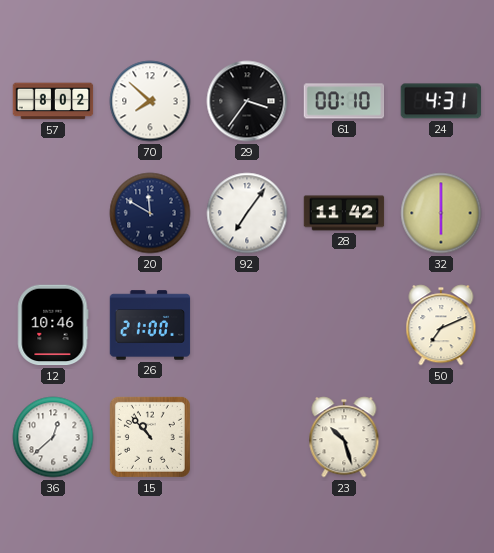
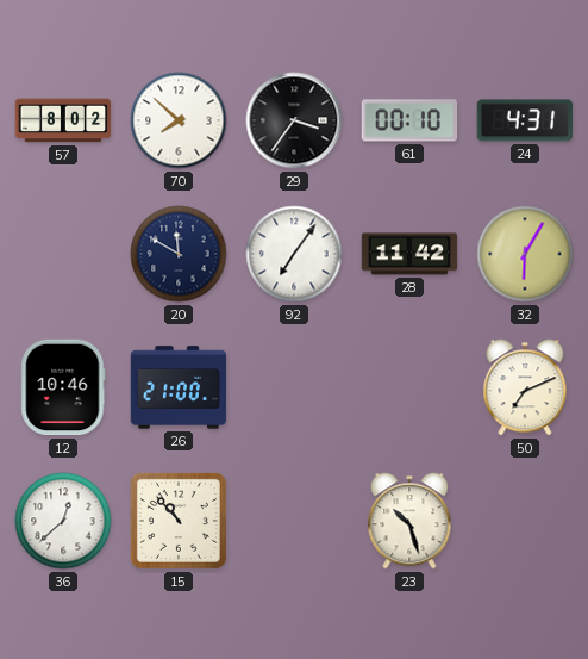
32: 6:00 -> 6:05 (525, 254)
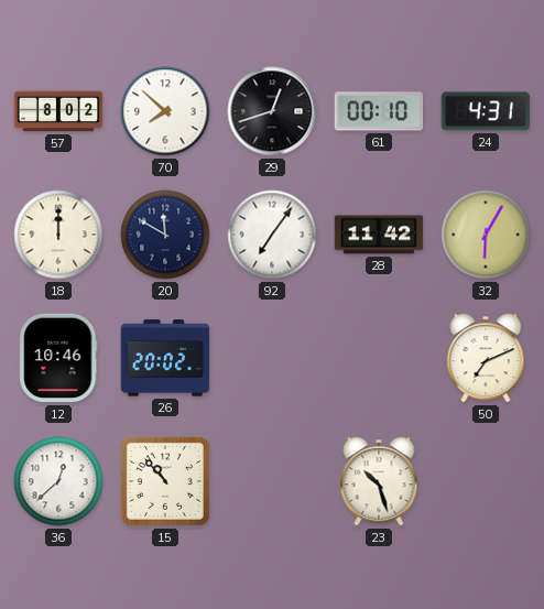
29: 3:36 -> 12:42 (272, 111)
18: none -> 12:00 (58, 235)
26: 21:00 -> 20:02 (165, 358)
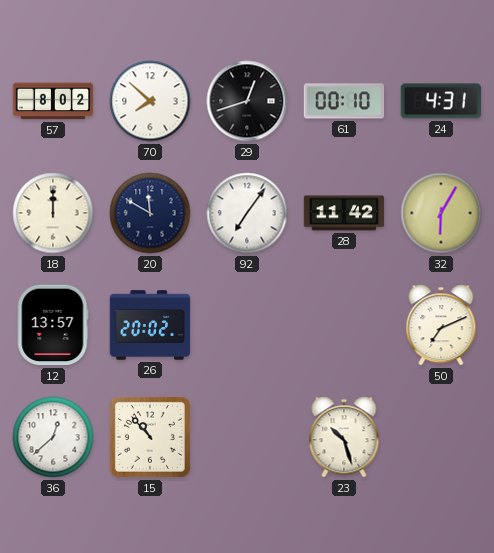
12: 10:46 -> 13:57 (53, 325)
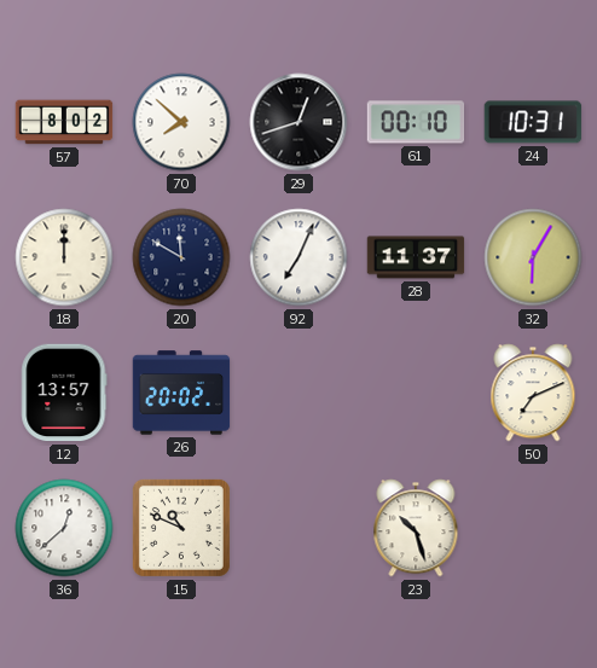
24: 4:31 -> 10:31 (533, 122)
92: 7:06 -> 7:04 (298, 257)
28: 11:42 -> 11:37 (416, 257)
15: 10:53 -> 10:49 (181, 528)
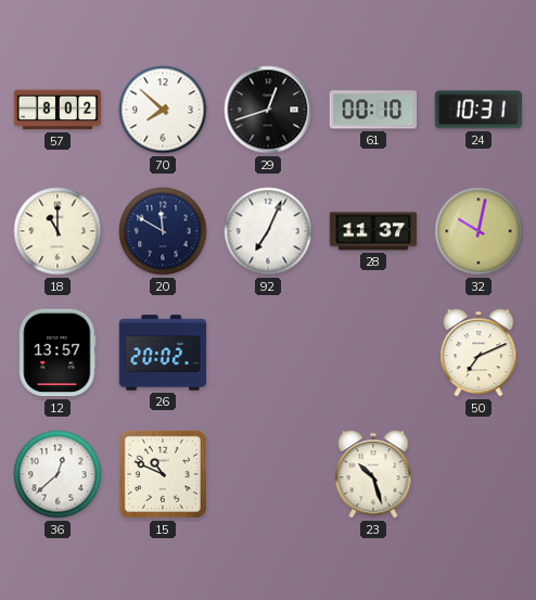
18: 12:00 -> 11:00 (58, 231)
32: 6:05 -> 10:02 (478, 231)
